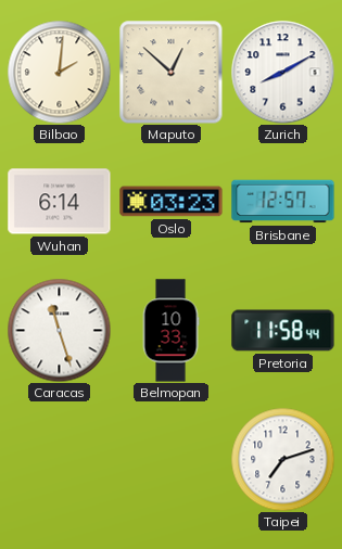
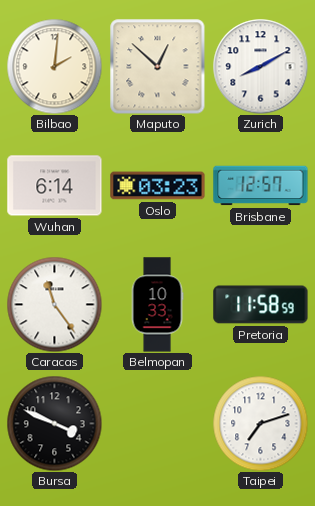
Caracas: 11:27 -> 11:24 (54, 304)
Pretoria: 11:58:44 -> 11:58:59 (261, 305)
Bursa: none -> 3:49 (54, 423)
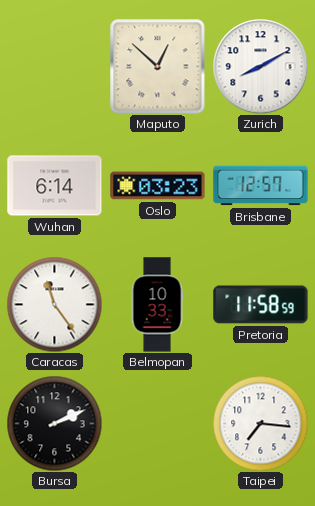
Bilbao: 2:01 -> none (54, 66)
Bursa: 3:49 -> 2:11 (54, 423)
Taipei: 7:12 -> 7:16 (260, 423)
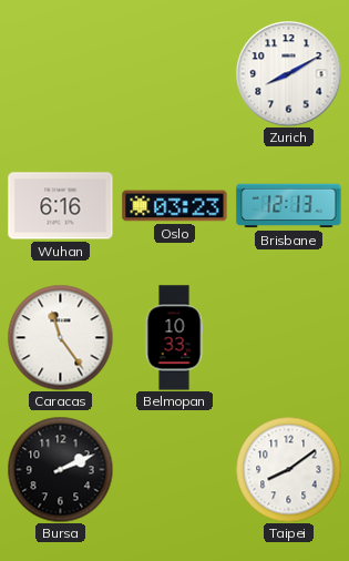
Maputo: 12:52 -> none (157, 66)
Wuhan: 6:14 -> 6:16 (61, 206)
Brisbane: 12:57 -> 12:13 (289, 206)
Pretoria: 11:58 -> none (261, 305)
Taipei: 7:16 -> 8:09 (288, 469)
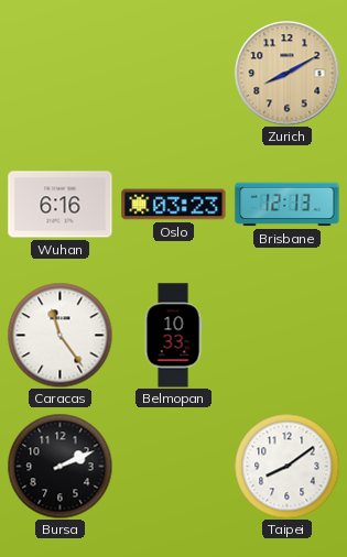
Zurich dial: white -> champagne (286, 73)
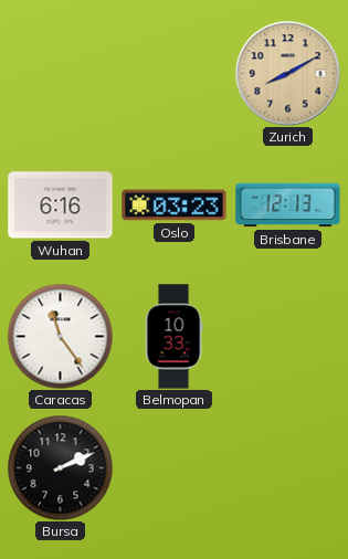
Taipei: 8:09 -> none (286, 466)
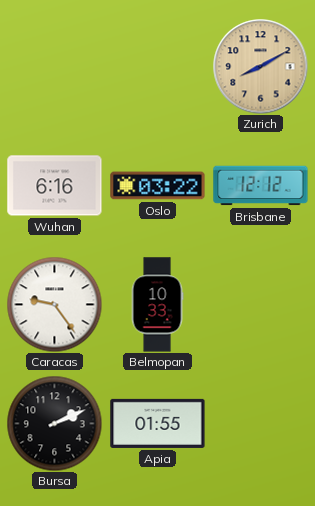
Oslo: 03:23 -> 03:22 (158, 186)
Brisbane: 12:13 -> 12:12 (261, 186)
Caracas: 11:24 -> 9:24 (54, 304)
Apia: none -> 01:55 (158, 423)
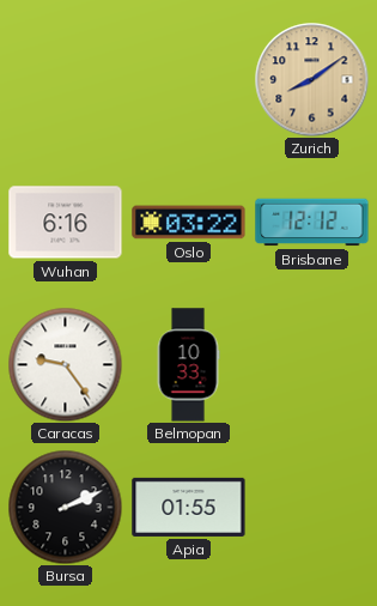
Zurich: 8:10 -> 8:09 (311, 79)
